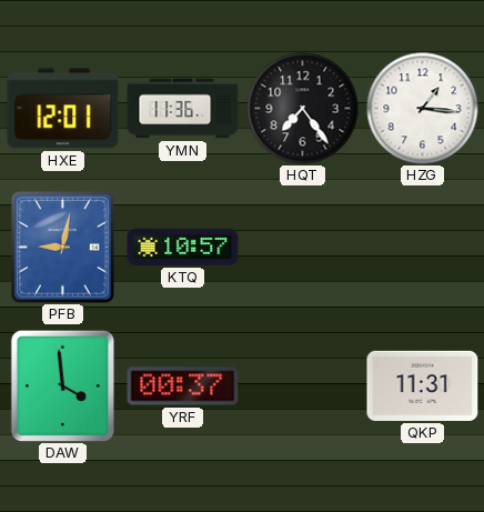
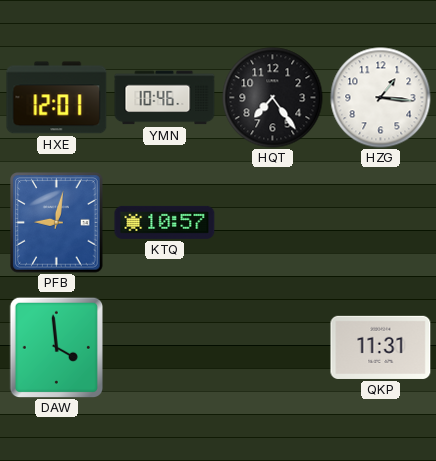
YMN: 11:36 -> 10:46 (165, 98)
YRF: 00:37 -> none (183, 386)
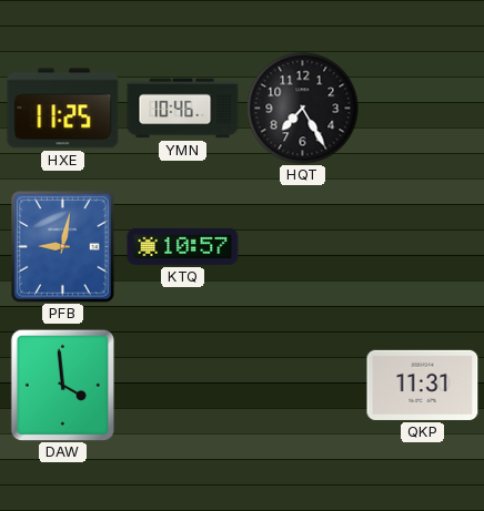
HXE: 12:01 -> 11:25 (63, 109)
HQT: 7:24 -> 7:25 (303, 109)
HZG: 1:16 -> none (381, 98)
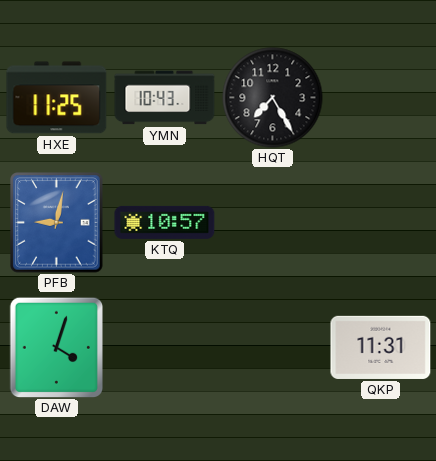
YMN: 10:46 -> 10:43 (165, 98)
DAW: 3:59 -> 4:03 (56, 347)
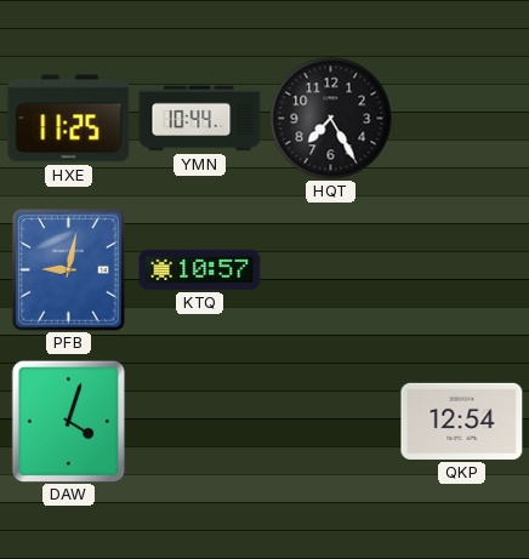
YMN: 10:43 -> 10:44 (200, 119)
QKP: 11:31 -> 12:54 (462, 421)
